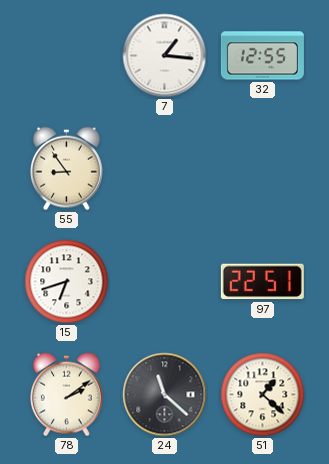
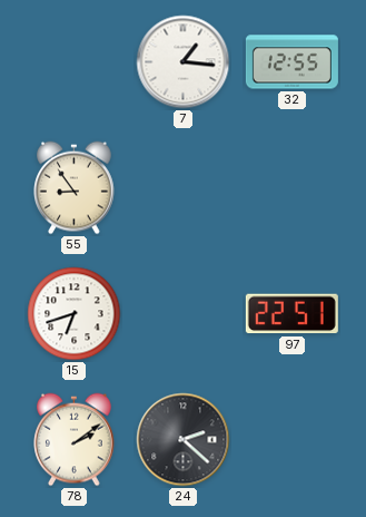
24: 11:22 -> 2:22 (184, 440)
51: 1:22 -> none (263, 395)
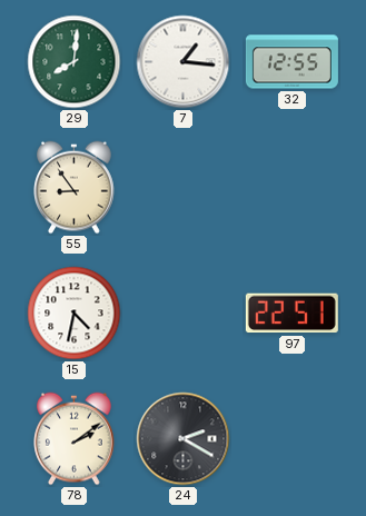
29: none -> 8:01 (75, 62)
15: 6:42 -> 4:32 (75, 314)
24: 2:22 -> 2:20 (184, 439)
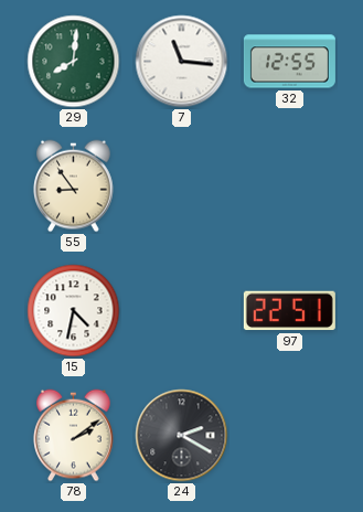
7: 1:16 -> 11:16 (182, 62)
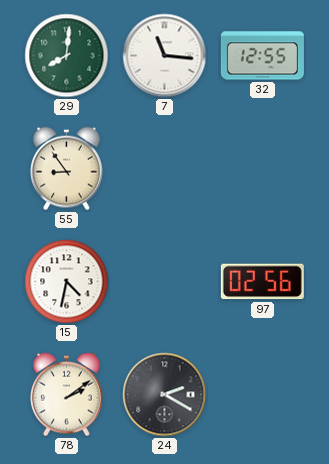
97: 22:51 -> 02:56 (262, 282)
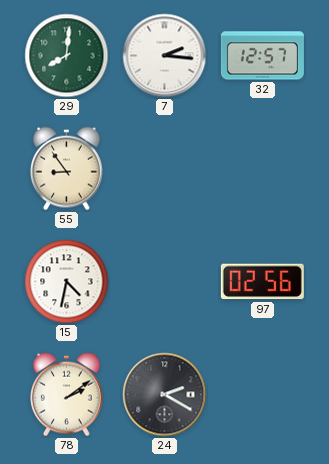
7: 11:16 -> 2:16 (165, 56)
32: 12:55 -> 12:57 (262, 56)
